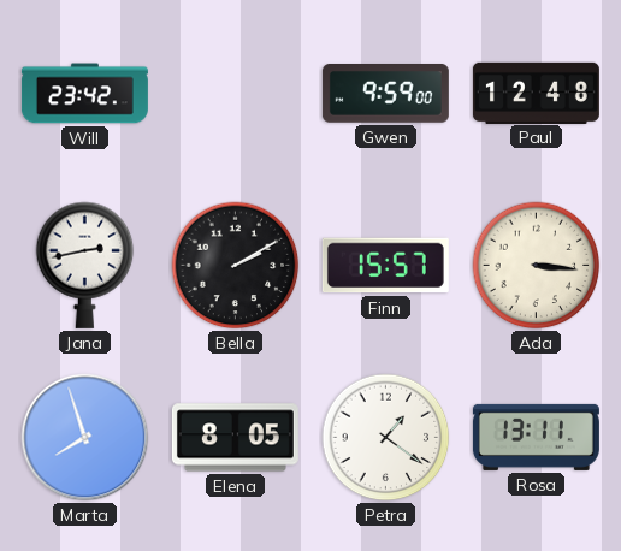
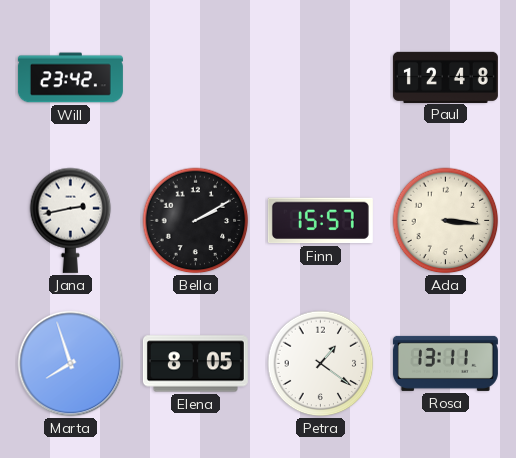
Gwen: 9:59 -> none (385, 94)
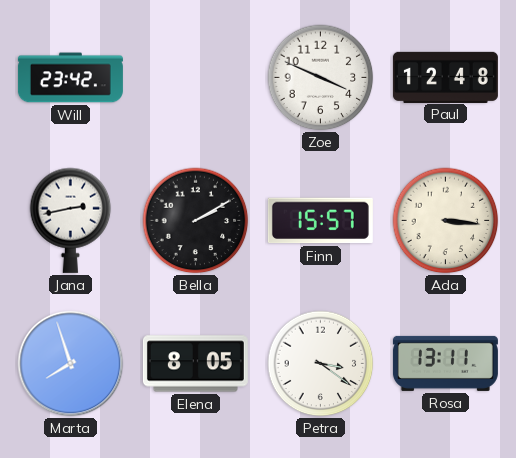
Zoe: none -> 3:49 (321, 78)
Petra: 1:21 -> 3:21 (321, 364)
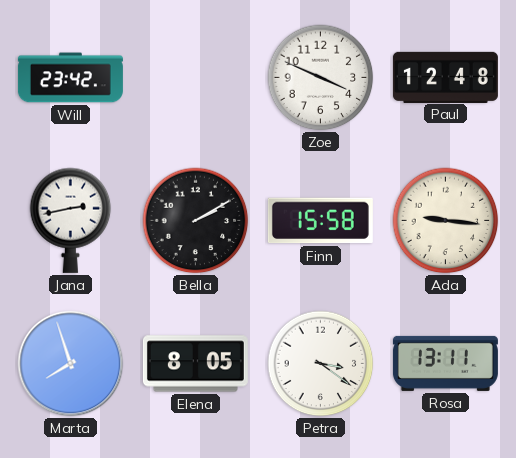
Finn: 15:57 -> 15:58 (320, 221)
Ada: 3:16 -> 9:16 (446, 221)
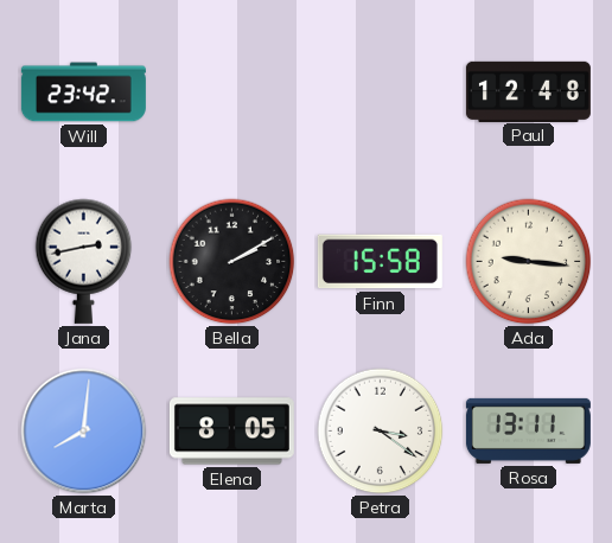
Zoe: 3:49 -> none (321, 78)
Marta: 7:57 -> 8:01 (84, 432)
